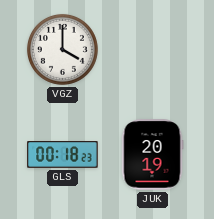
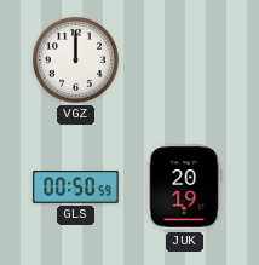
VGZ: 4:00 -> 12:00 (75, 59)
GLS: 00:18 -> 00:50 (76, 188)
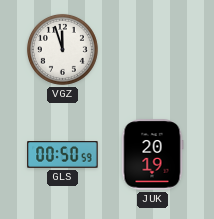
VGZ: 12:00 -> 11:57 (62, 49)
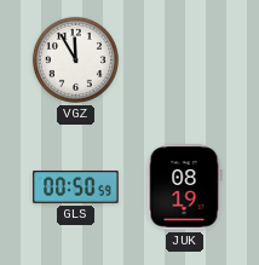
VGZ: 11:57 -> 11:55 (75, 59)
JUK: 20:19 -> 08:19 (184, 188)
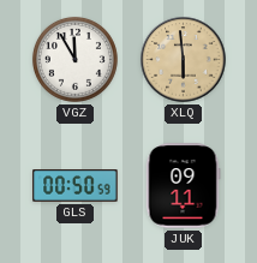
XLQ: none -> 5:59 (184, 60)
JUK: 08:19 -> 09:11 (183, 186)
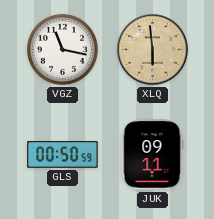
VGZ: 11:55 -> 11:17 (62, 49)
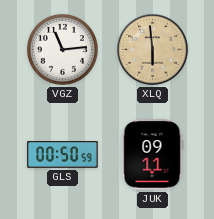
VGZ: 11:17 -> 11:14 (62, 49)
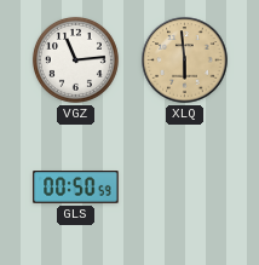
JUK: 09:11 -> none (152, 155)
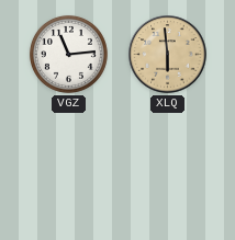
GLS: 00:50 -> none (76, 188)
